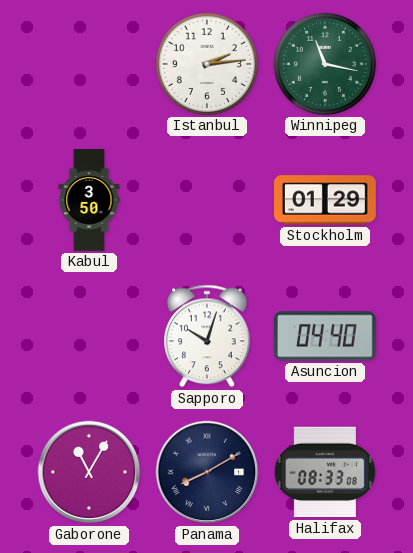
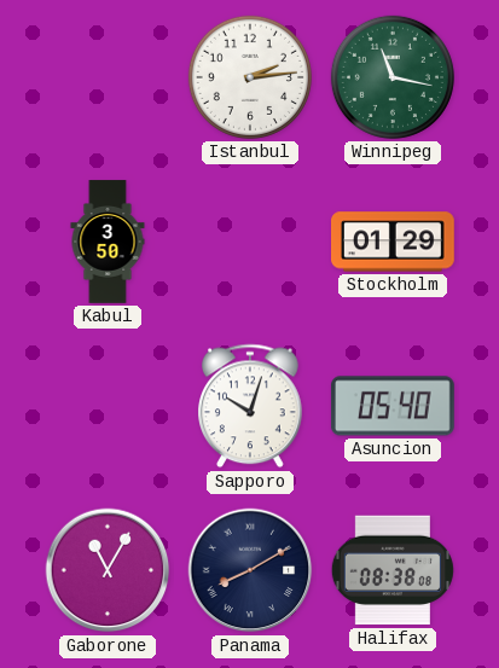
Asuncion: 04:40 -> 05:40 (393, 406)
Halifax: 08:33 -> 08:38 (393, 570)
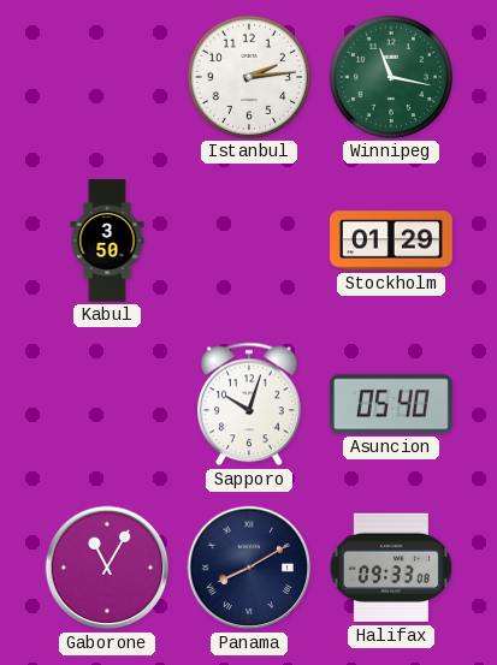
Halifax: 08:38 -> 09:33 (391, 568)
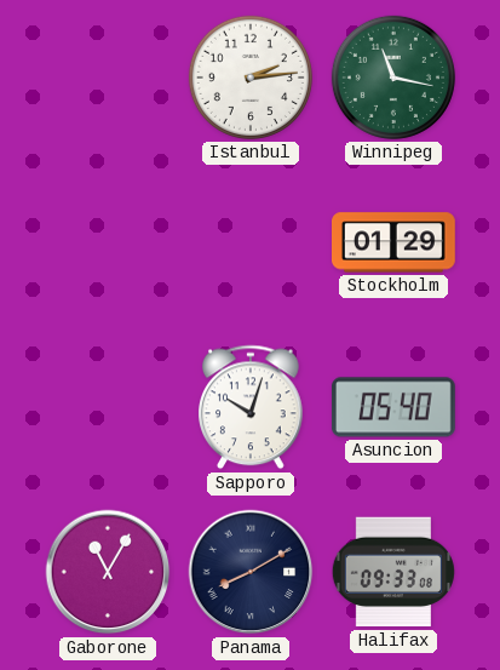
Kabul: 3:50 -> none (107, 241)
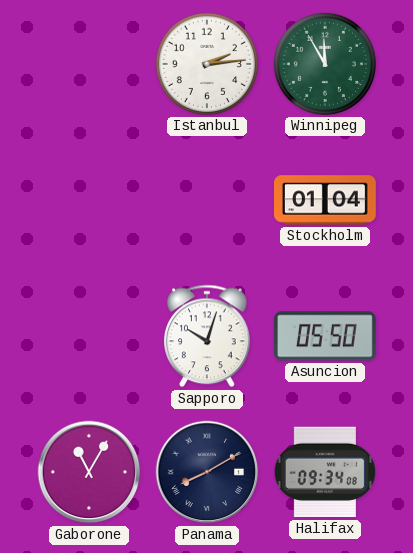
Winnipeg: 11:17 -> 11:55 (325, 64)
Stockholm: 01:29 -> 01:04 (326, 200)
Asuncion: 05:40 -> 05:50 (325, 336)
Halifax: 09:33 -> 09:34 (325, 472)
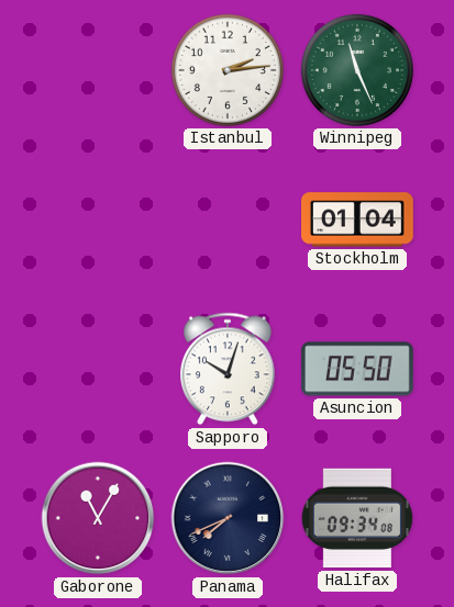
Winnipeg: 11:55 -> 11:26 (357, 70)
Panama: 8:10 -> 7:41 (228, 518)
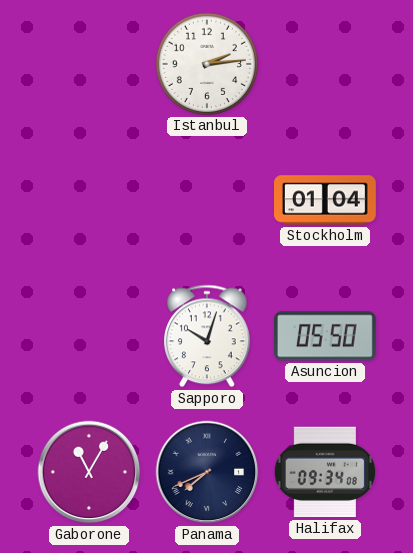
Winnipeg: 11:26 -> none (357, 70)
